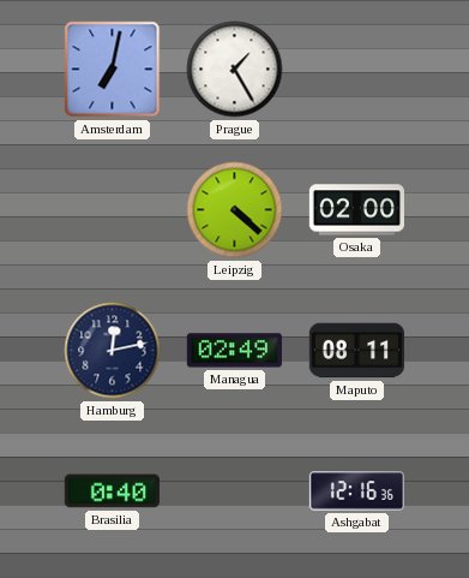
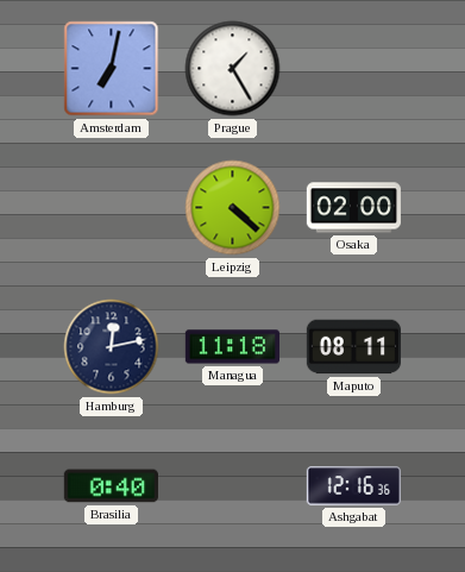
Managua: 02:49 -> 11:18 (232, 347)
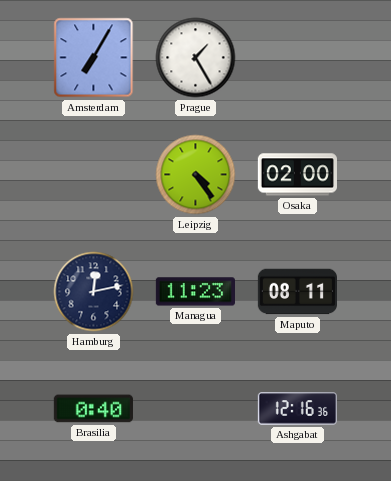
Amsterdam: 7:02 -> 7:05 (94, 58)
Leipzig: 4:22 -> 4:24 (196, 175)
Managua: 11:18 -> 11:23 (195, 292)
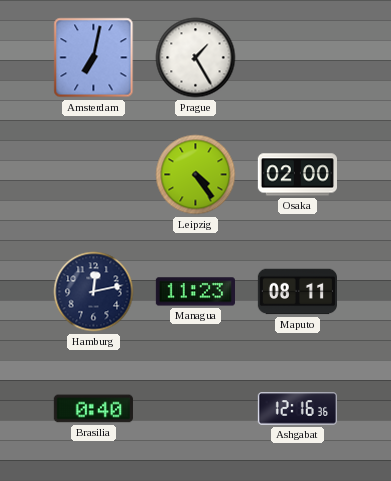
Amsterdam: 7:05 -> 7:02 (94, 58)
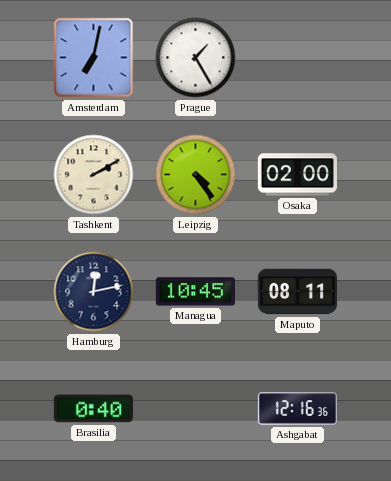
Tashkent: none -> 2:10 (94, 175)
Managua: 11:23 -> 10:45 (195, 292)
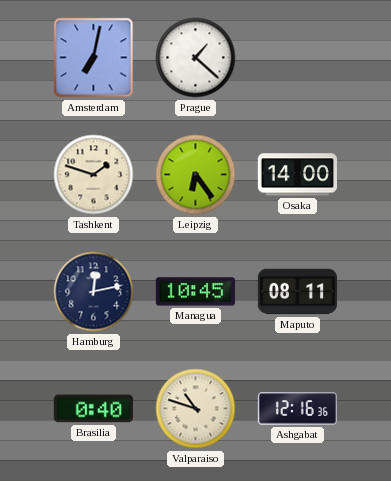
Prague: 1:25 -> 1:22 (196, 58)
Tashkent: 2:10 -> 1:48 (94, 175)
Leipzig: 4:24 -> 6:24 (196, 175)
Osaka: 02:00 -> 14:00 (297, 175)
Valparaiso: none -> 10:48 (196, 409)
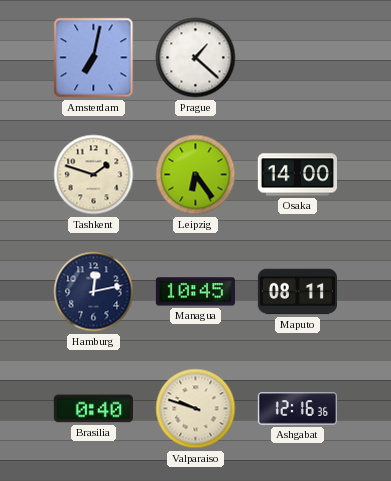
Valparaiso: 10:48 -> 9:48 (196, 409)
